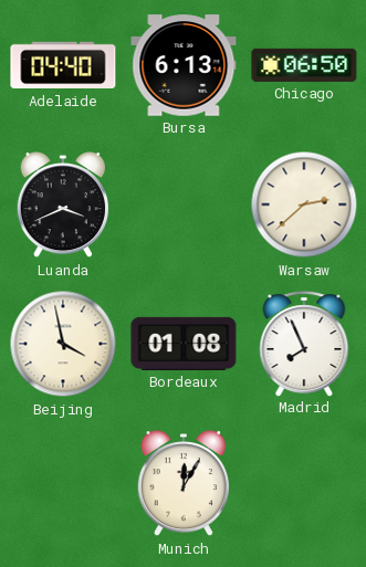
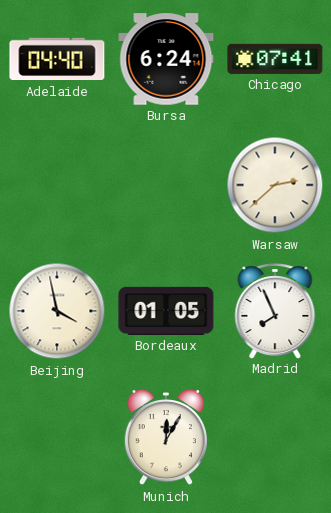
Bursa: 6:13 -> 6:24 (166, 59)
Chicago: 06:50 -> 07:41 (275, 59)
Luanda: 3:41 -> none (62, 206)
Bordeaux: 01:08 -> 01:05 (166, 311)
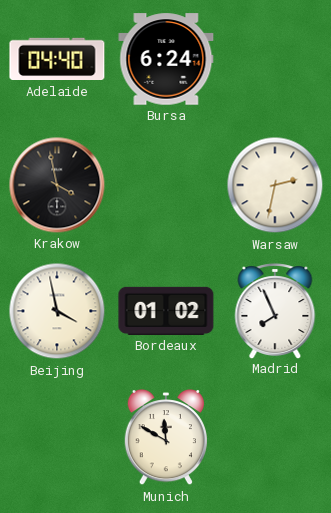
Chicago: 07:41 -> none (275, 59)
Krakow: none -> 3:58 (57, 185)
Warsaw: 2:38 -> 2:32 (275, 185)
Bordeaux: 01:05 -> 01:02 (166, 311)
Munich: 12:05 -> 11:50 (165, 438)
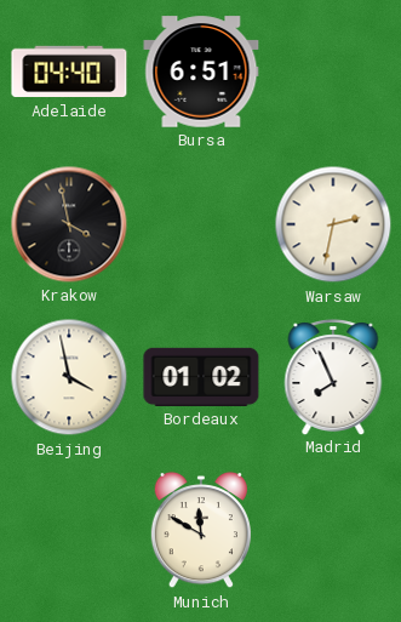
Bursa: 6:24 -> 6:51 (201, 72)
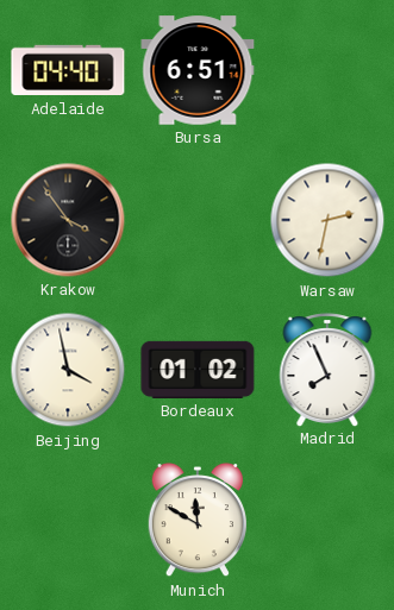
Krakow: 3:58 -> 3:54 (68, 220)
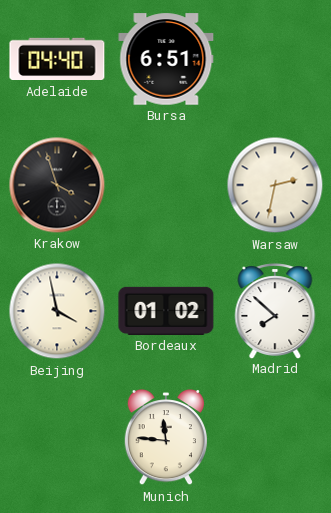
Krakow: 3:54 -> 3:57 (57, 185)
Madrid: 7:56 -> 7:52 (275, 311)
Munich: 11:50 -> 11:46 (165, 438)
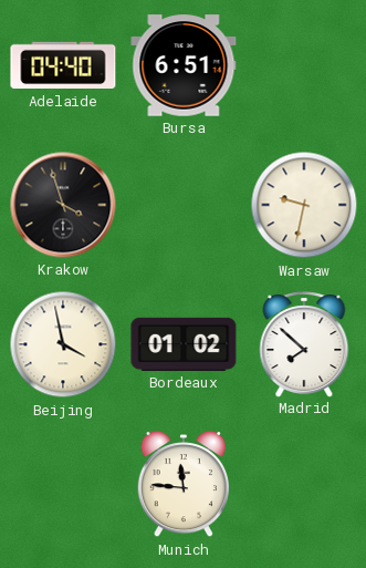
Warsaw: 2:32 -> 9:32 (304, 205)
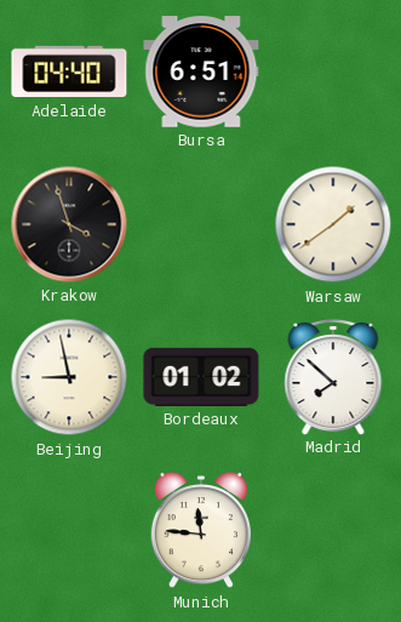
Warsaw: 9:32 -> 1:39 (333, 224)
Beijing: 3:58 -> 8:58 (69, 377)
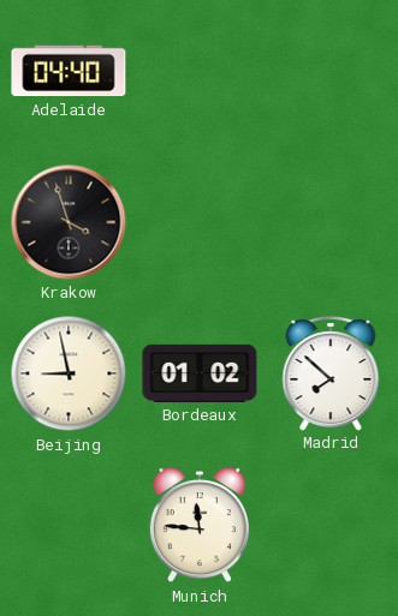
Bursa: 6:51 -> none (201, 72)
Warsaw: 1:39 -> none (333, 224)
